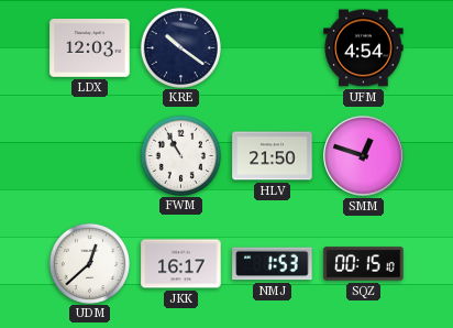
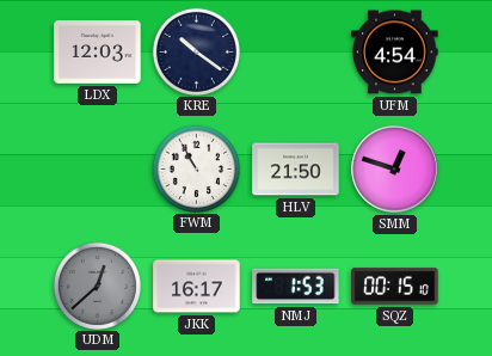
UDM dial: white -> grey (97, 286)
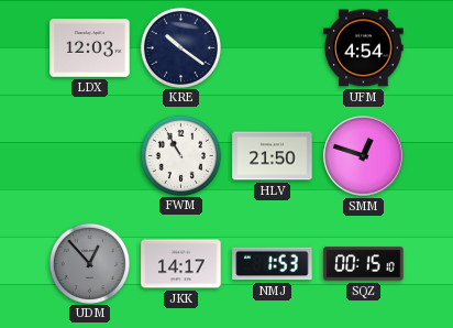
UDM: 12:38 -> 12:53 (89, 263)
JKK: 16:17 -> 14:17 (181, 264)
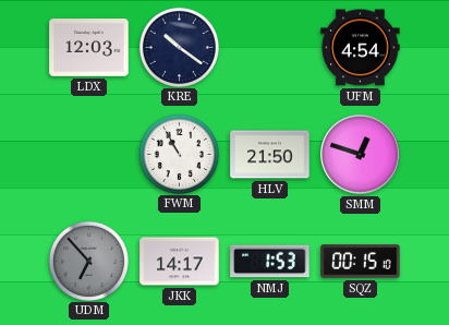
UDM: 12:53 -> 6:53 (88, 261)
